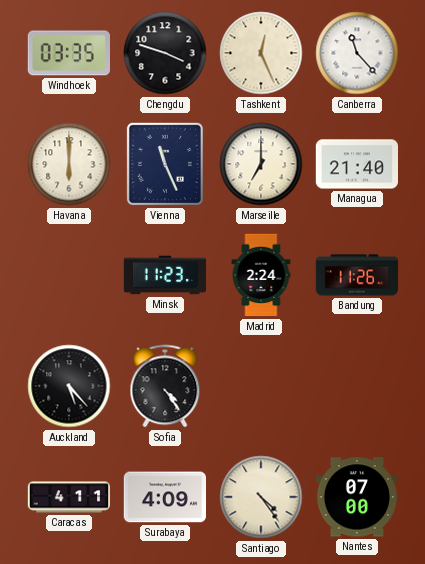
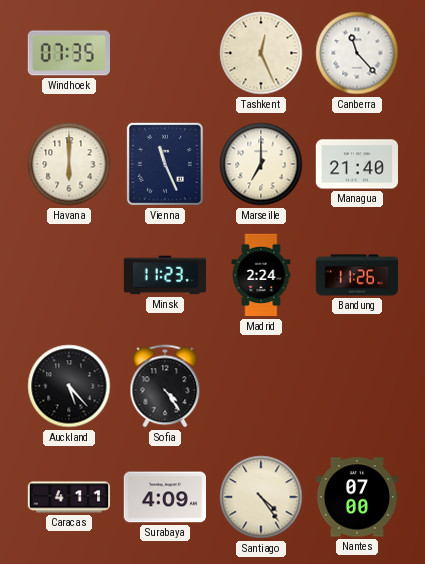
Windhoek: 03:35 -> 07:35 (68, 53)
Chengdu: 3:48 -> none (165, 53)
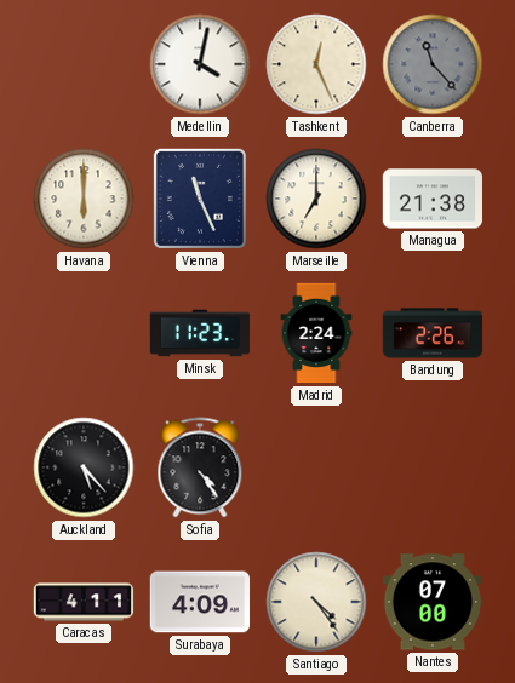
Windhoek: 07:35 -> none (68, 53)
Medellin: none -> 4:02 (200, 64)
Canberra dial: white -> grey (433, 64)
Managua: 21:40 -> 21:38 (431, 199)
Bandung: 11:26 -> 2:26 (433, 333)
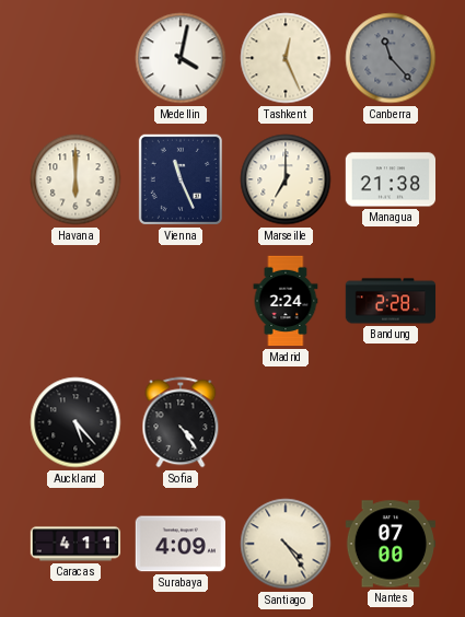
Minsk: 11:23 -> none (200, 333)
Bandung: 2:26 -> 2:28 (391, 301)
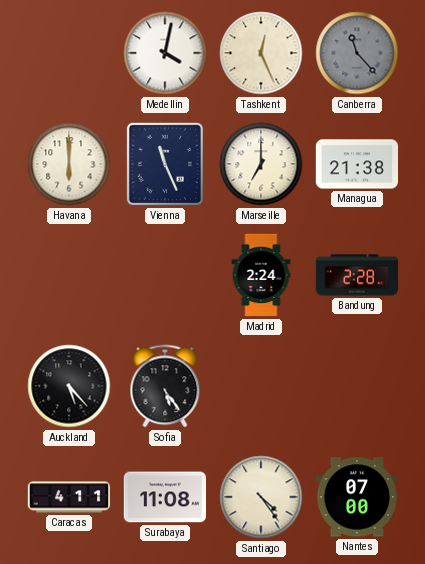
Sofia: 4:24 -> 5:24 (165, 386)
Surabaya: 4:09 -> 11:08 (164, 497)
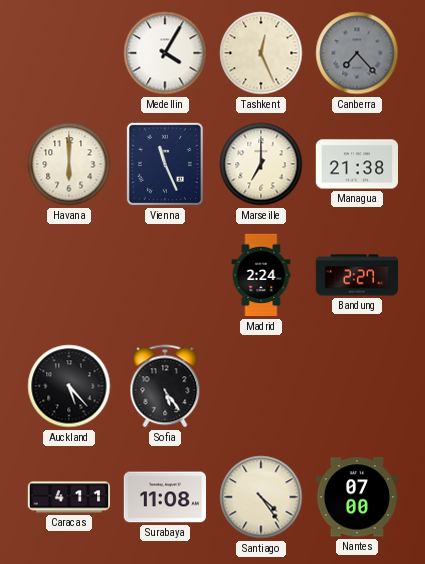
Medellin: 4:02 -> 4:05 (165, 53)
Canberra: 11:23 -> 7:23 (357, 53)
Bandung: 2:28 -> 2:27 (357, 275)
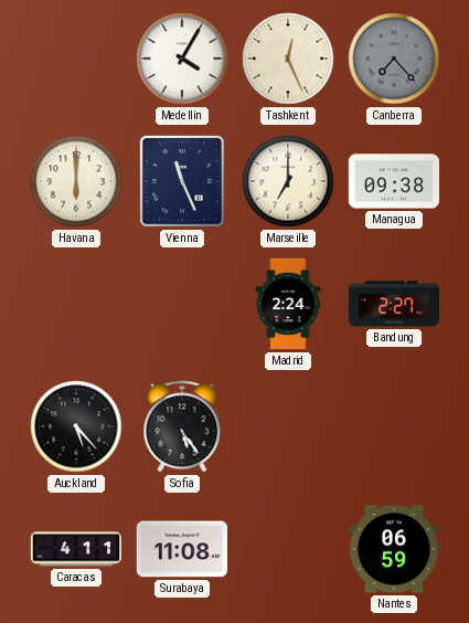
Managua: 21:38 -> 09:38 (393, 181)
Santiago: 4:24 -> none (261, 497)
Nantes: 07:00 -> 06:59 (393, 549)
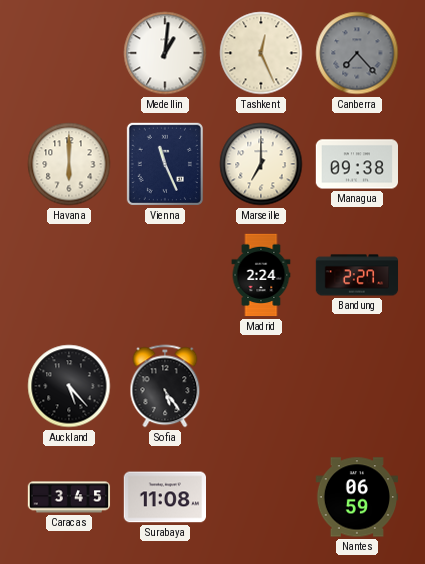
Medellin: 4:05 -> 1:01 (165, 53)
Caracas: 4:11 -> 3:45 (69, 497)
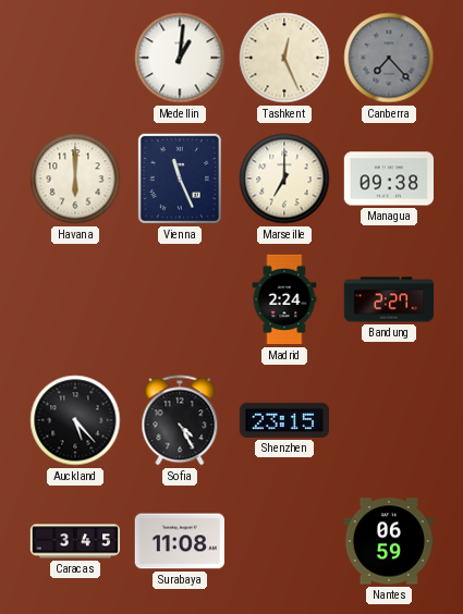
Sofia: 5:24 -> 4:25 (180, 420)
Shenzhen: none -> 23:15 (283, 420)
